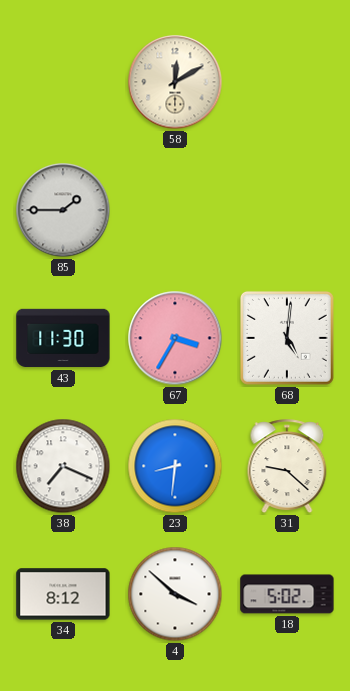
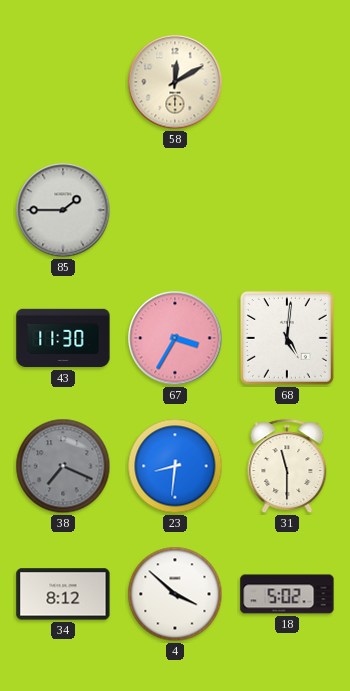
38 dial: white -> grey (63, 466)
31: 9:22 -> 11:30 (287, 467)
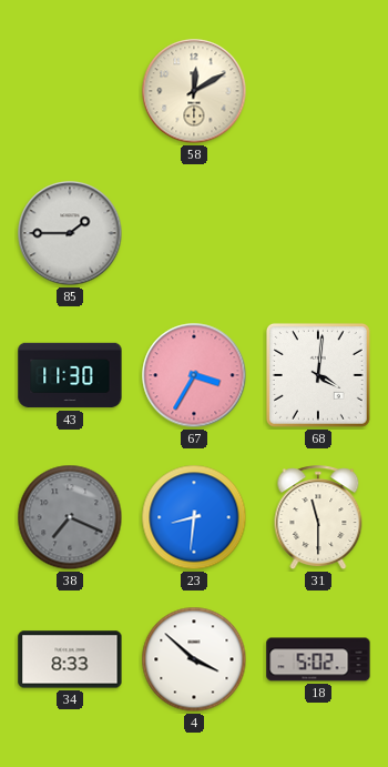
68: 5:01 -> 4:01 (318, 375)
34: 8:12 -> 8:33 (70, 659)
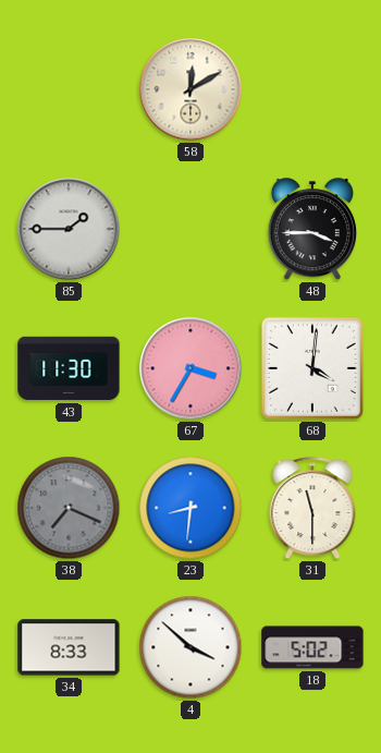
48: none -> 3:45 (312, 230)
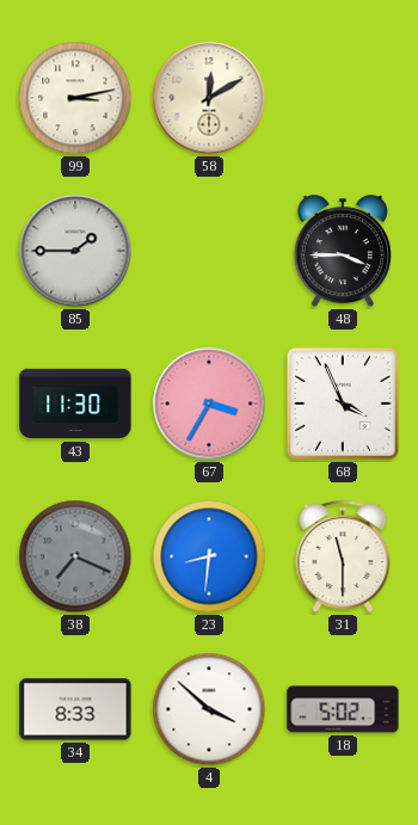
99: none -> 3:13 (75, 98)
68: 4:01 -> 3:56 (343, 404)
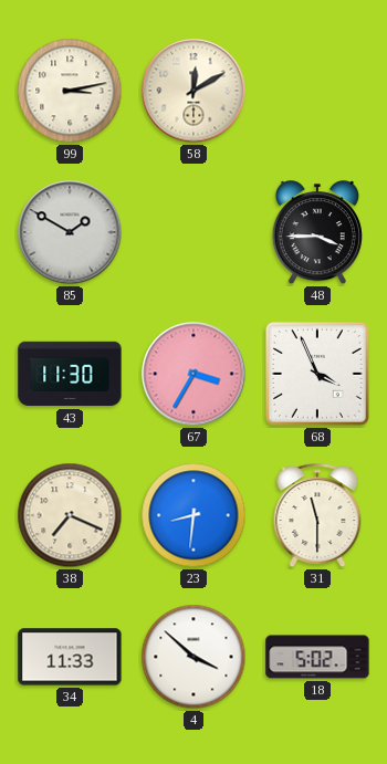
85: 1:45 -> 1:50 (70, 232)
38 dial: grey -> cream (70, 515)
34: 8:33 -> 11:33 (70, 657)
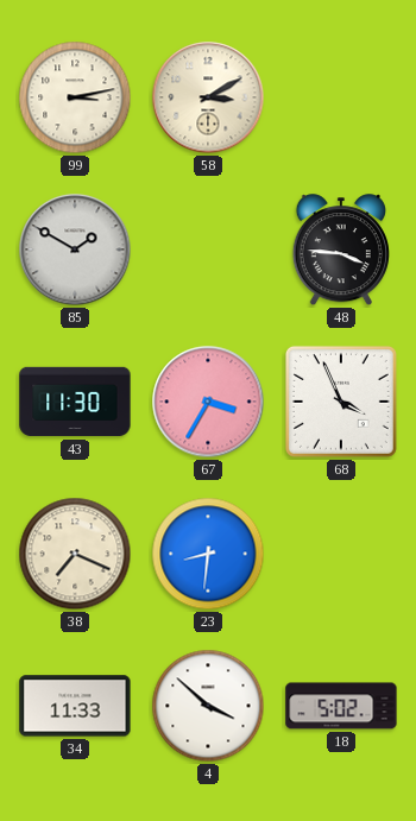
58: 12:10 -> 3:10 (208, 97)
48: 3:45 -> 3:46 (341, 251)
31: 11:30 -> none (317, 516)
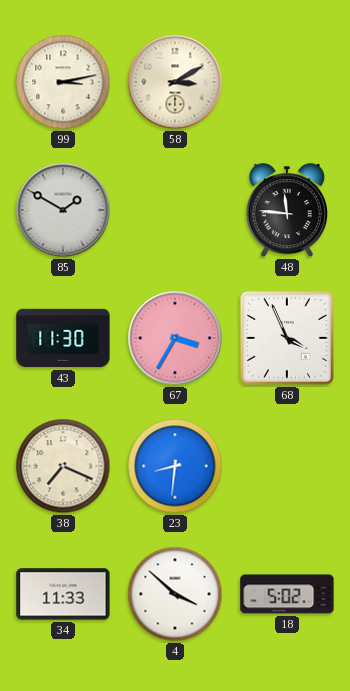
48: 3:46 -> 11:46 (287, 211)
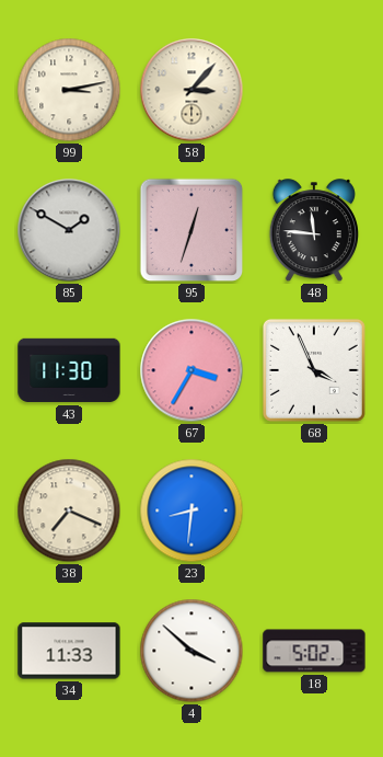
58: 3:10 -> 3:07 (191, 90)
95: none -> 12:33 (191, 230)
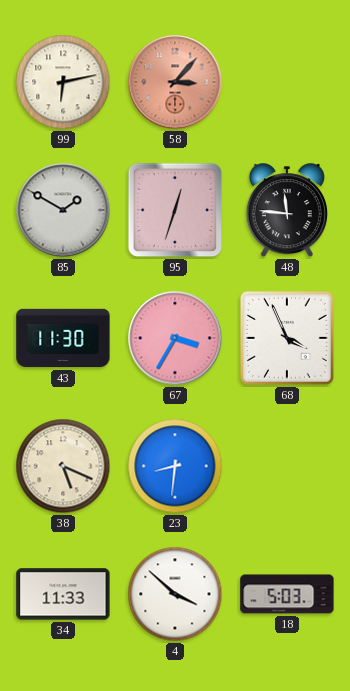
99: 3:13 -> 6:13 (63, 82)
58 dial: cream -> salmon (175, 82)
38: 7:19 -> 5:19 (63, 466)
18: 5:02 -> 5:03 (287, 594)
